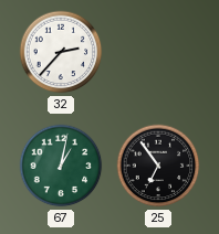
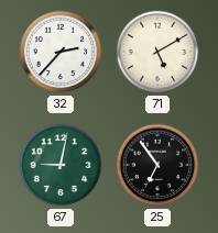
71: none -> 5:10 (157, 52)
67: 1:02 -> 9:02 (61, 165)
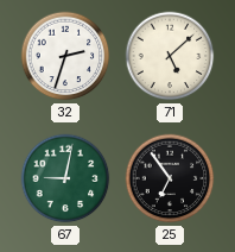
32: 2:37 -> 2:33 (65, 56)
71: 5:10 -> 5:08 (170, 56)
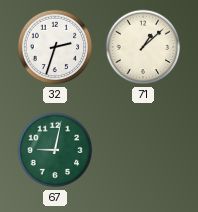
71: 5:08 -> 1:08 (143, 47)
25: 6:54 -> none (170, 178)
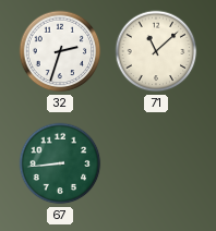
71: 1:08 -> 11:08 (156, 51)
67: 9:02 -> 8:44 (60, 163)
